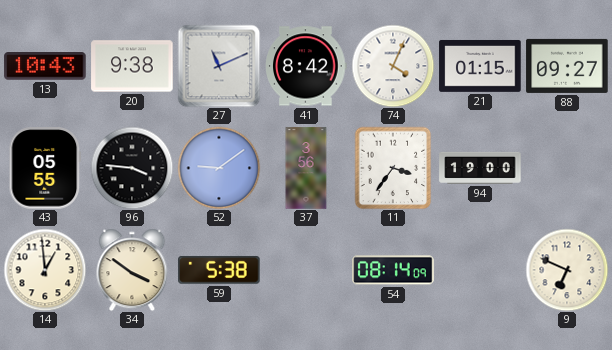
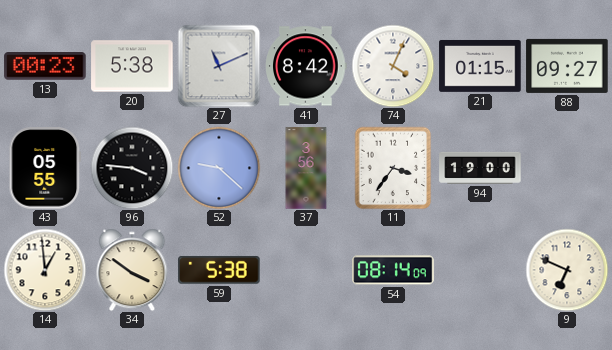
13: 10:43 -> 00:23 (45, 66)
20: 9:38 -> 5:38 (132, 66)
52: 9:09 -> 9:22 (219, 168)
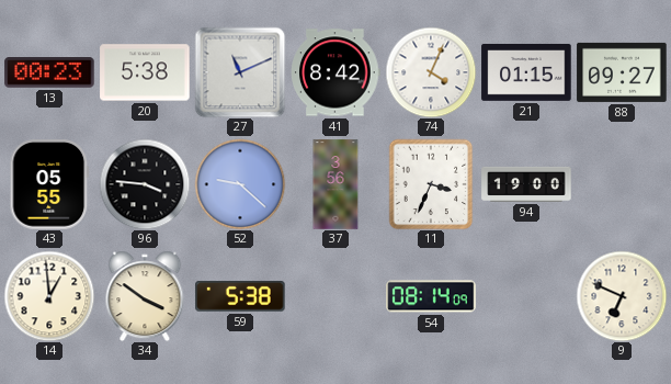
11: 3:36 -> 3:34 (431, 184)
